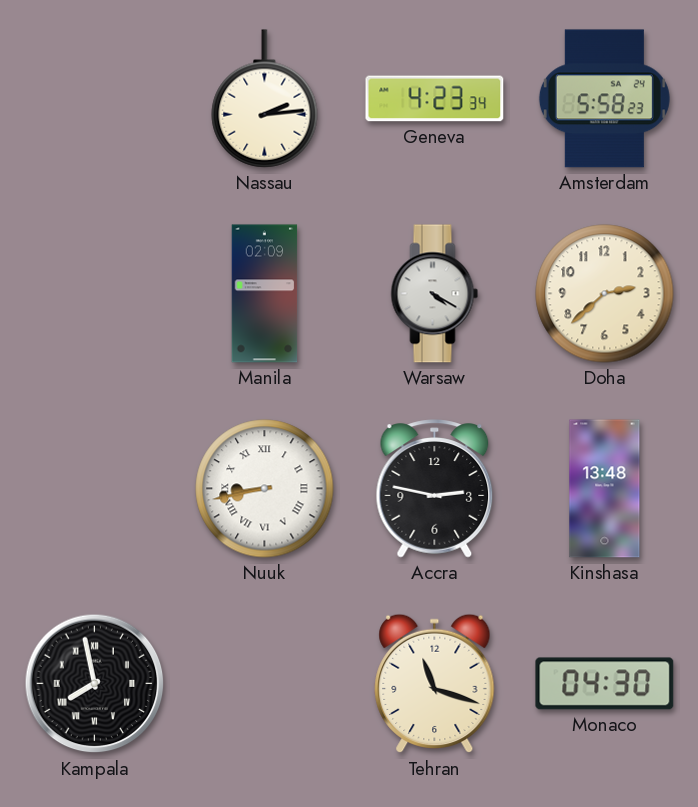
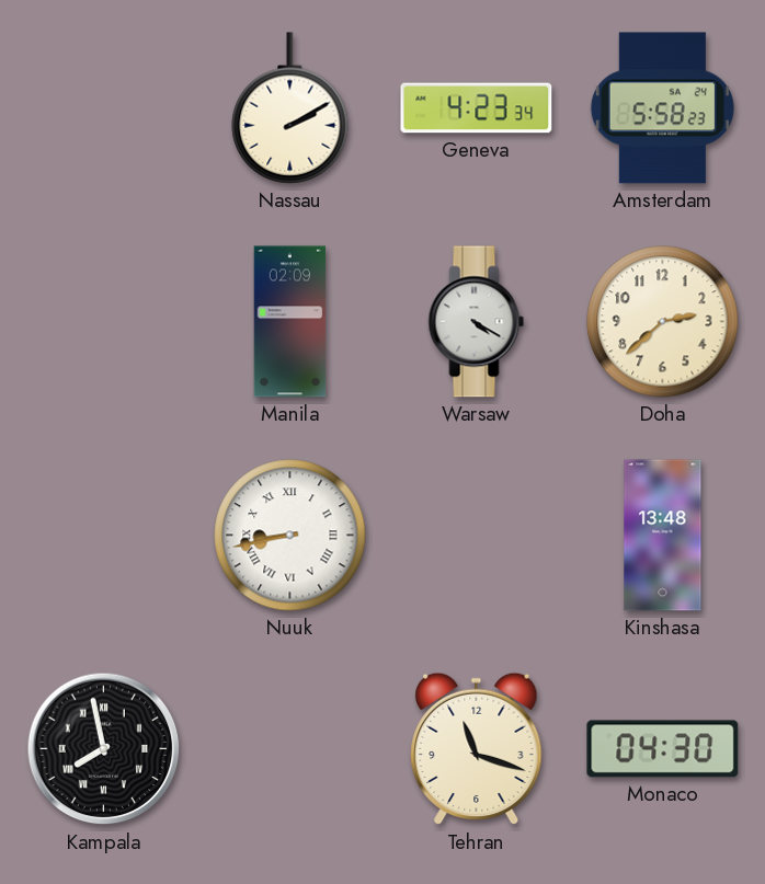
Nassau: 2:14 -> 2:10 (290, 108)
Accra: 2:47 -> none (435, 489)
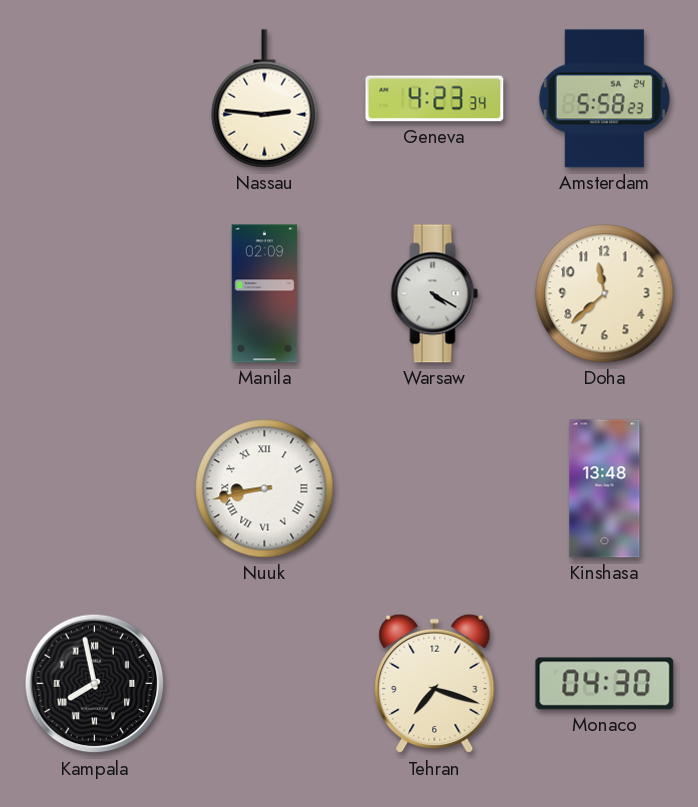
Nassau: 2:10 -> 2:46 (265, 99)
Doha: 2:38 -> 11:38 (605, 294)
Tehran: 11:18 -> 7:18 (435, 684)
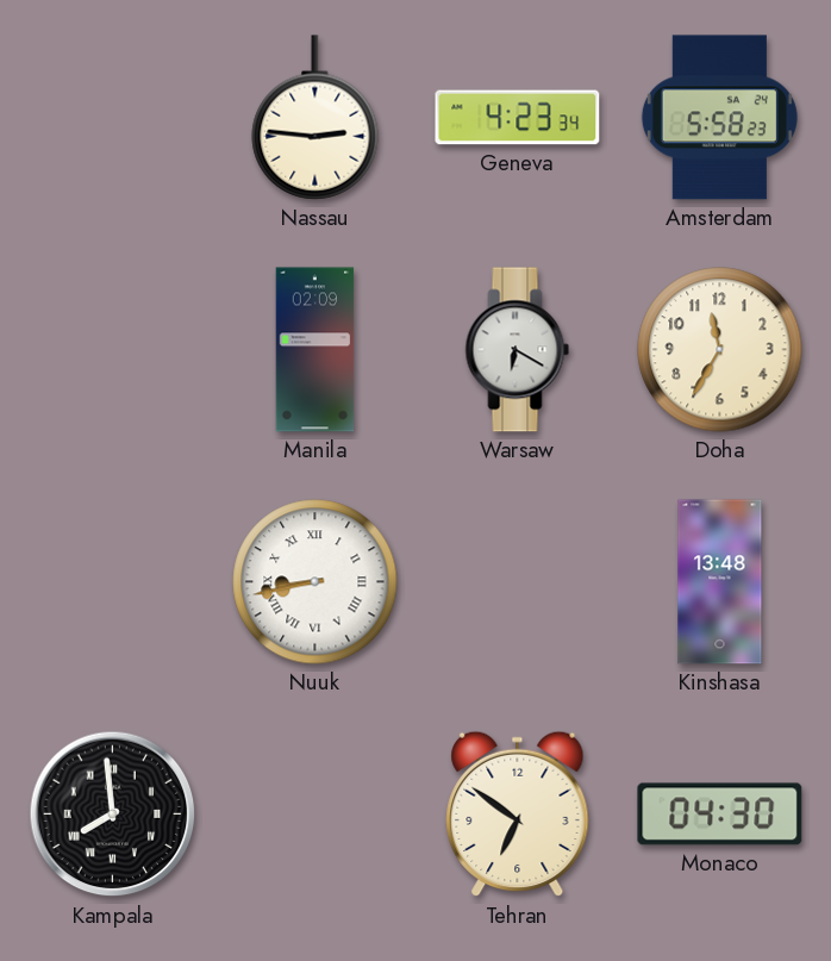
Warsaw: 4:20 -> 6:20 (518, 350)
Doha: 11:38 -> 11:35 (720, 350)
Kampala: 7:58 -> 7:59 (113, 815)
Tehran: 7:18 -> 6:51 (518, 815)
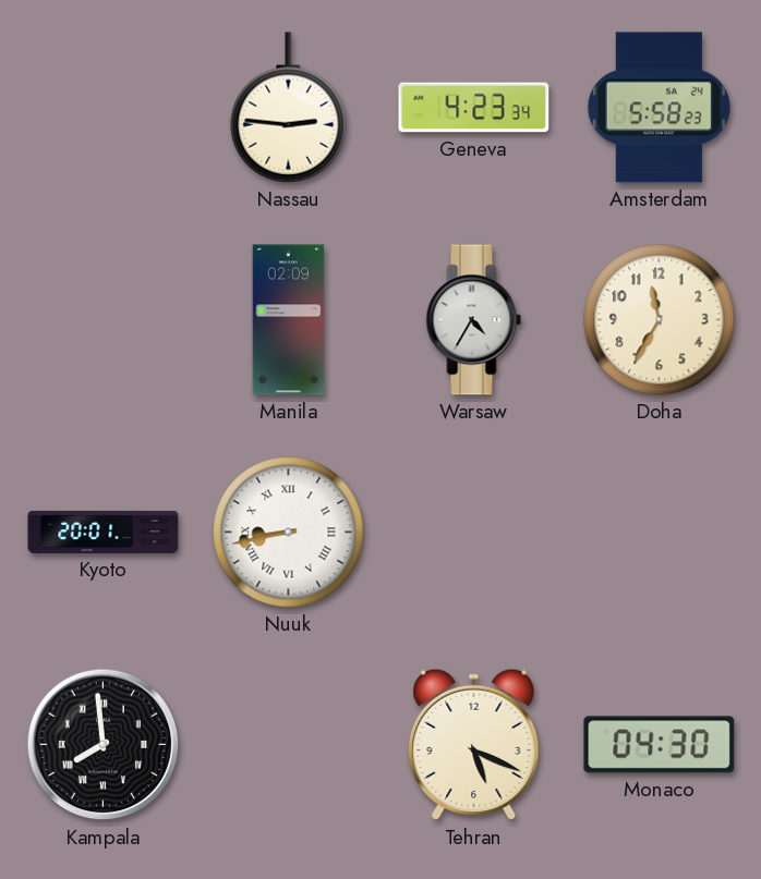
Warsaw: 6:20 -> 4:35 (474, 320)
Kyoto: none -> 20:01 (104, 532)
Kinshasa: 13:48 -> none (720, 582)
Tehran: 6:51 -> 5:19 (474, 745)
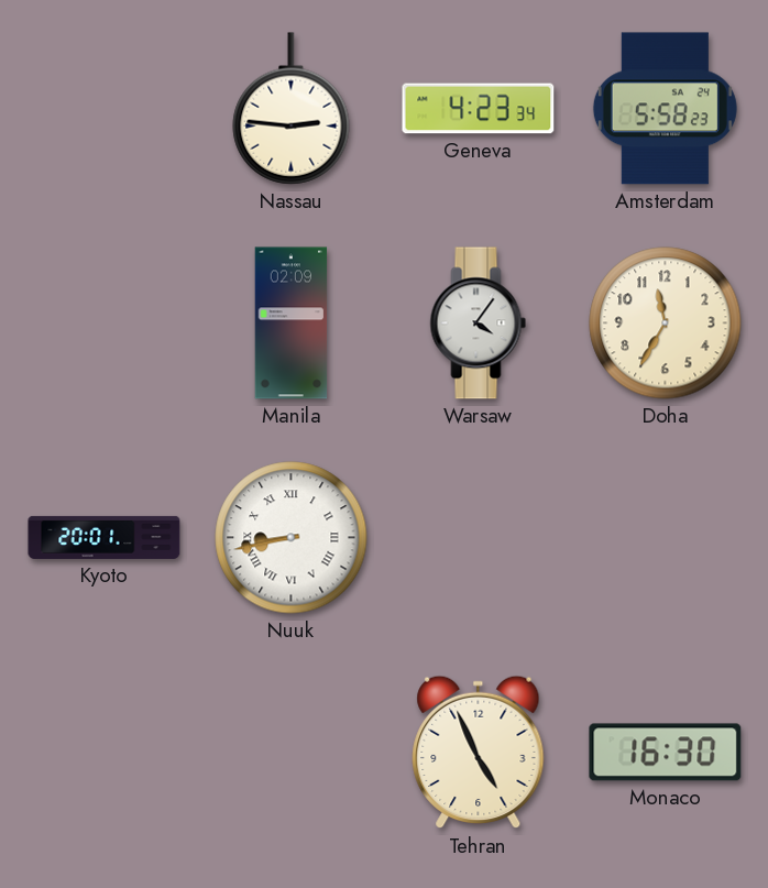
Warsaw: 4:35 -> 4:06 (479, 324)
Kampala: 7:59 -> none (104, 745)
Tehran: 5:19 -> 4:56 (479, 753)
Monaco: 04:30 -> 16:30 (666, 753)
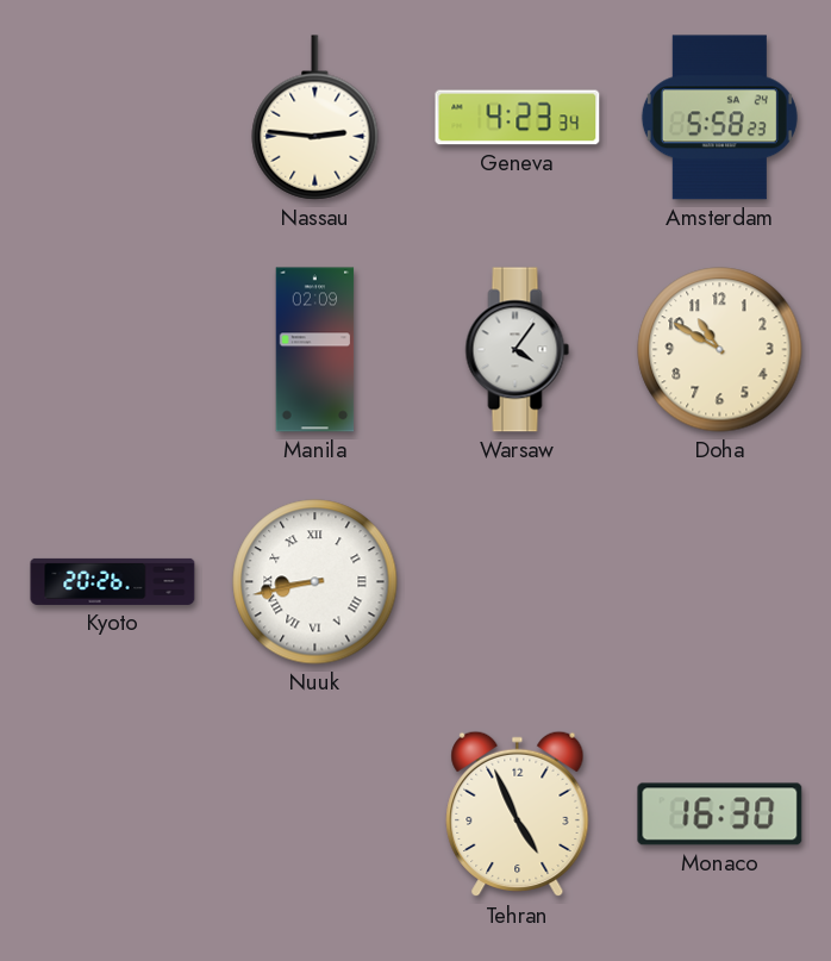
Doha: 11:35 -> 10:50 (720, 350)
Kyoto: 20:01 -> 20:26 (113, 581)
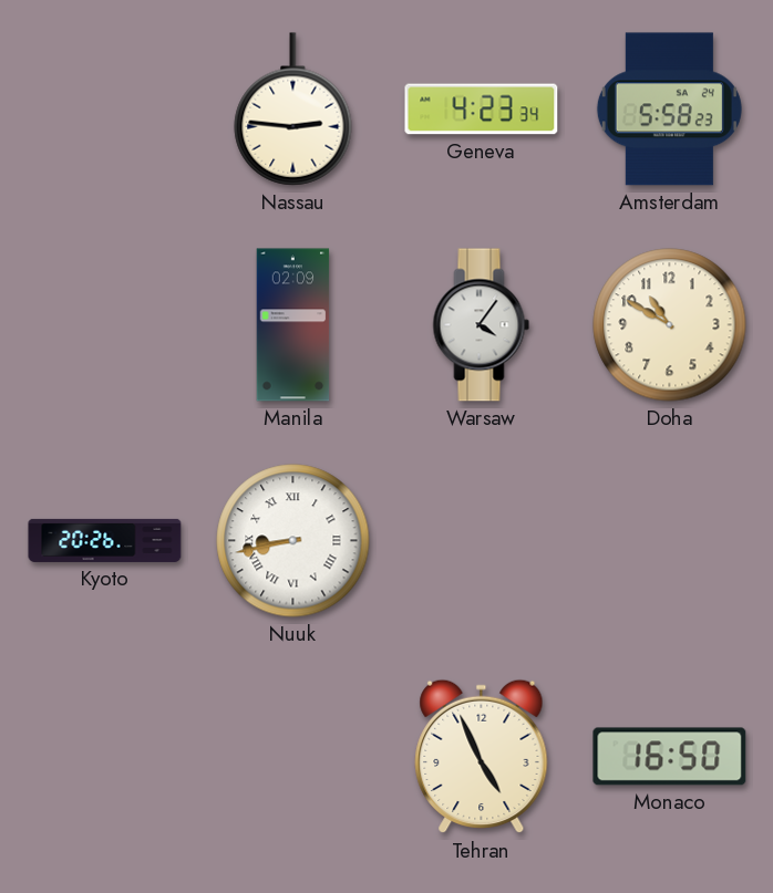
Monaco: 16:30 -> 16:50 (670, 757)
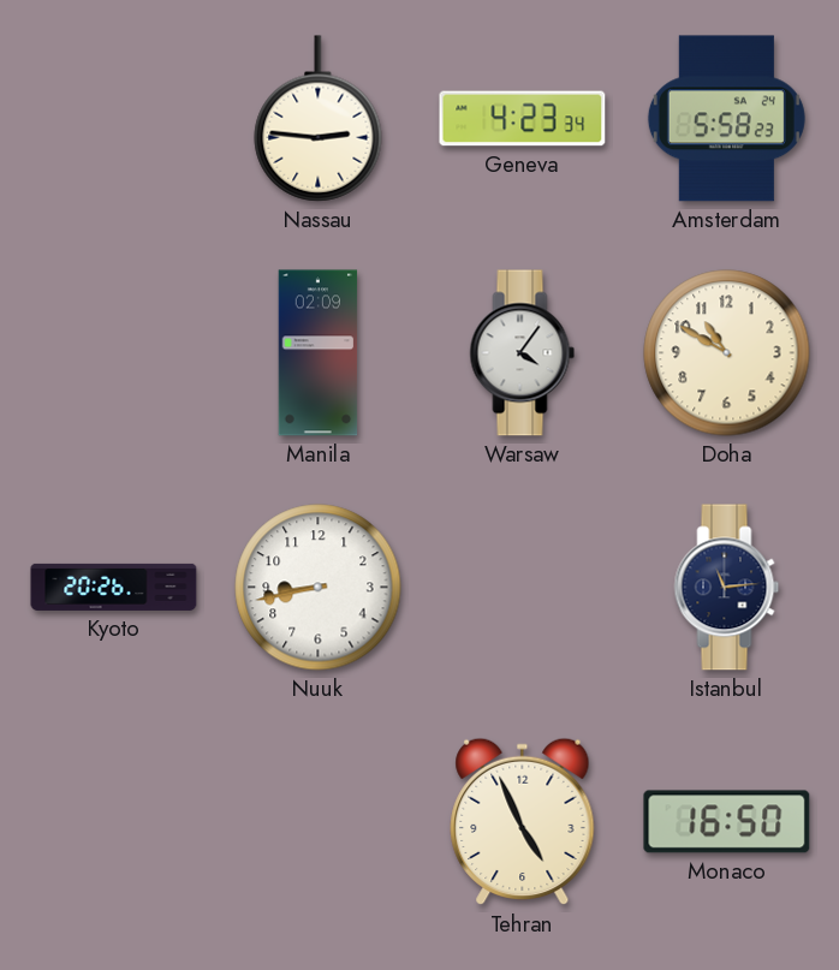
Nuuk numerals: Roman -> Arabic (319, 588)
Istanbul: none -> 11:14 (727, 588)
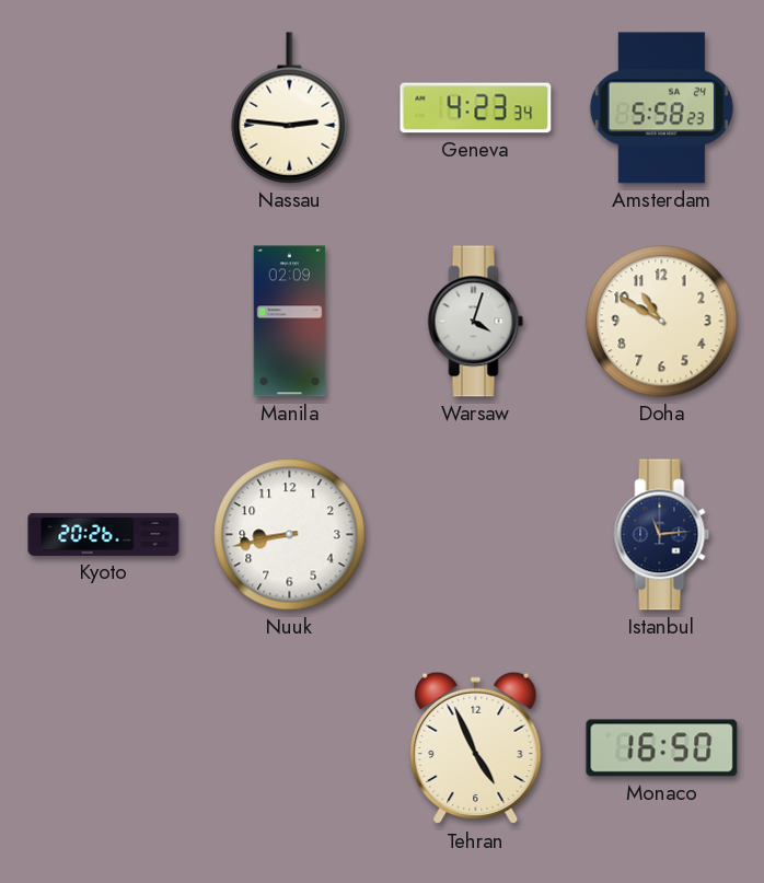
Warsaw: 4:06 -> 4:03 (476, 322)
